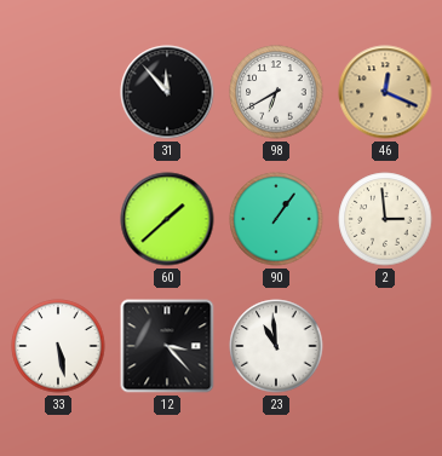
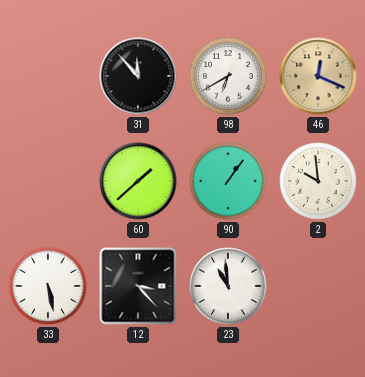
2: 2:59 -> 9:59 (318, 181)
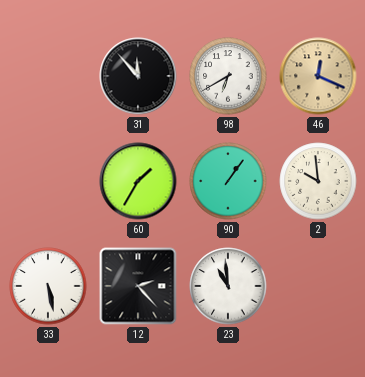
60: 1:38 -> 1:35 (138, 181)
12: 3:23 -> 2:23 (138, 286)
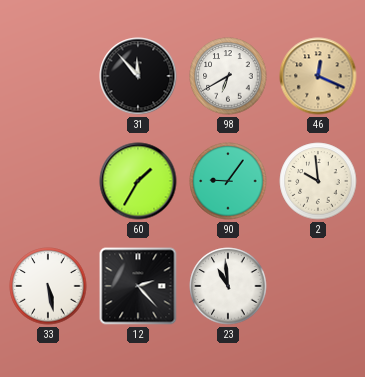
90: 1:06 -> 9:06 (228, 181)
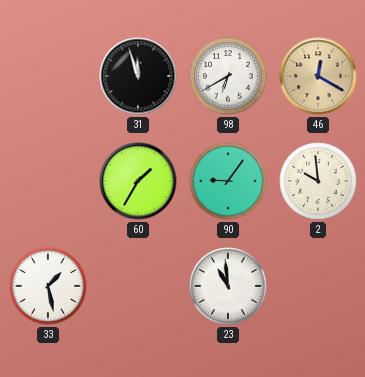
31: 11:53 -> 11:57 (138, 76)
46: 12:19 -> 12:20 (318, 76)
33: 5:28 -> 1:28 (48, 286)
12: 2:23 -> none (138, 286)
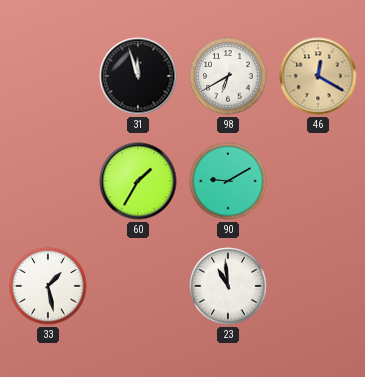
90: 9:06 -> 9:10 (228, 181)
2: 9:59 -> none (318, 181)
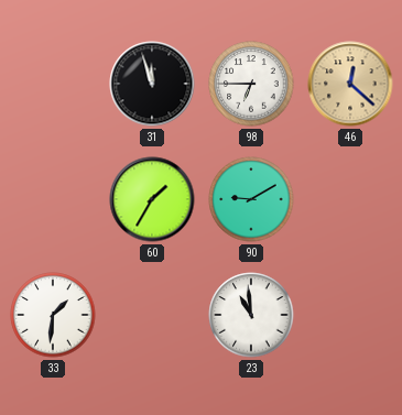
98: 6:40 -> 6:45 (251, 84)
46: 12:20 -> 12:22 (350, 84)
33: 1:28 -> 1:31 (53, 315)
